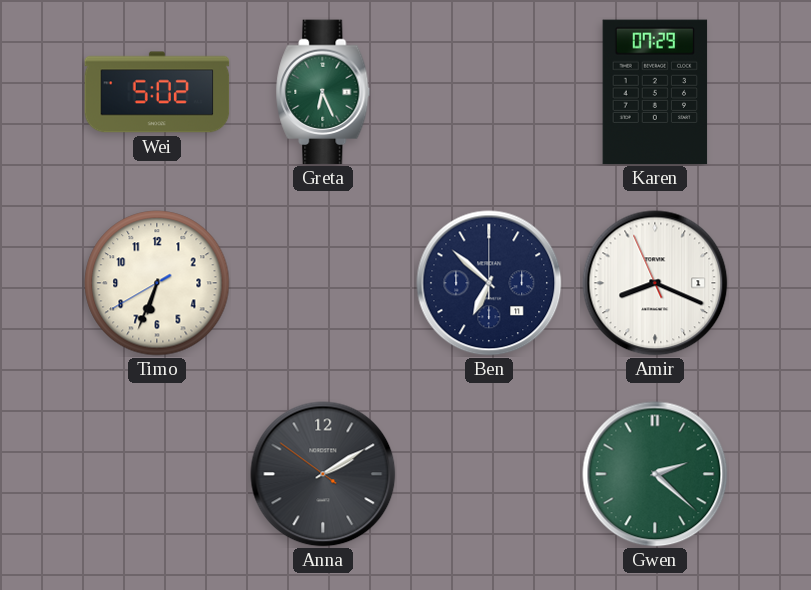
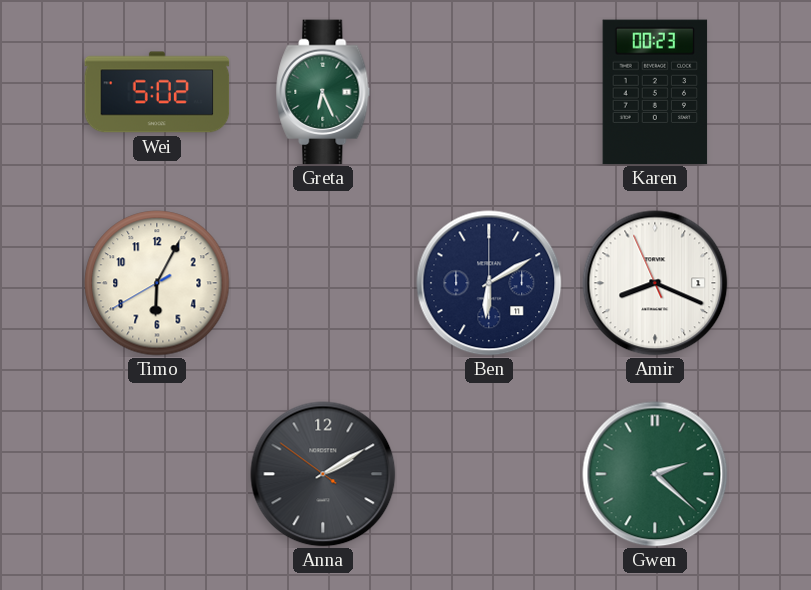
Karen: 07:29 -> 00:23 (655, 92)
Timo: 6:33 -> 6:04 (157, 283)
Ben: 6:52 -> 6:10 (489, 283)
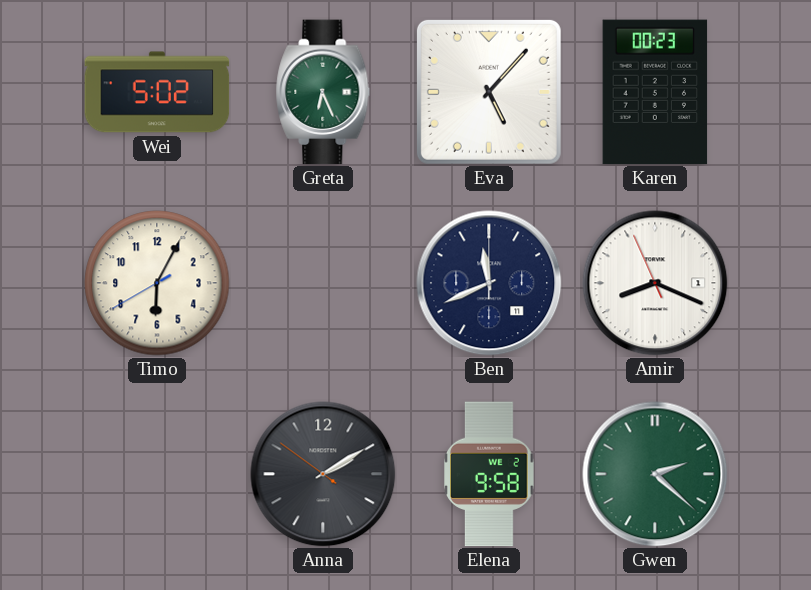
Eva: none -> 5:07 (489, 92)
Ben: 6:10 -> 11:41 (489, 283)
Elena: none -> 9:58 (489, 474)
